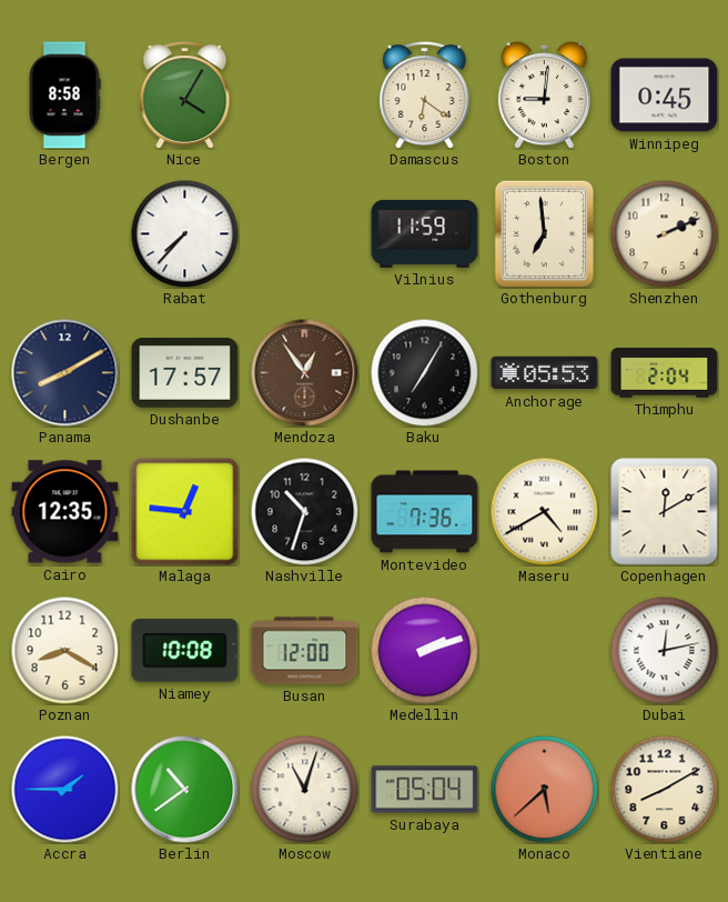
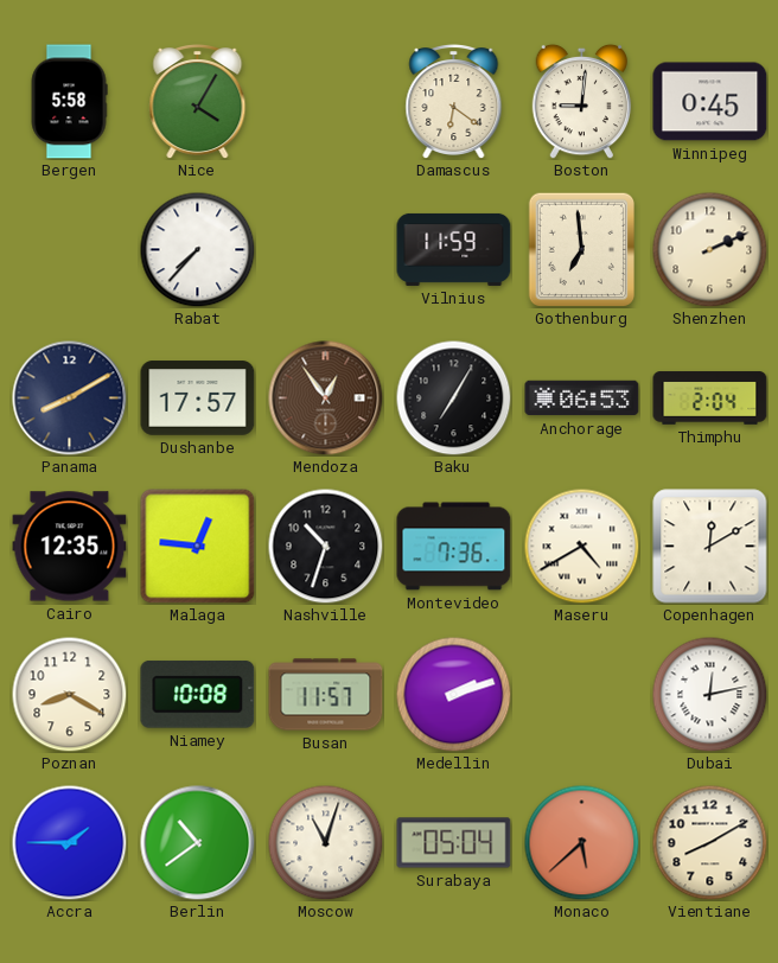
Bergen: 8:58 -> 5:58 (69, 102)
Anchorage: 05:53 -> 06:53 (582, 398)
Busan: 12:00 -> 11:57 (326, 695)
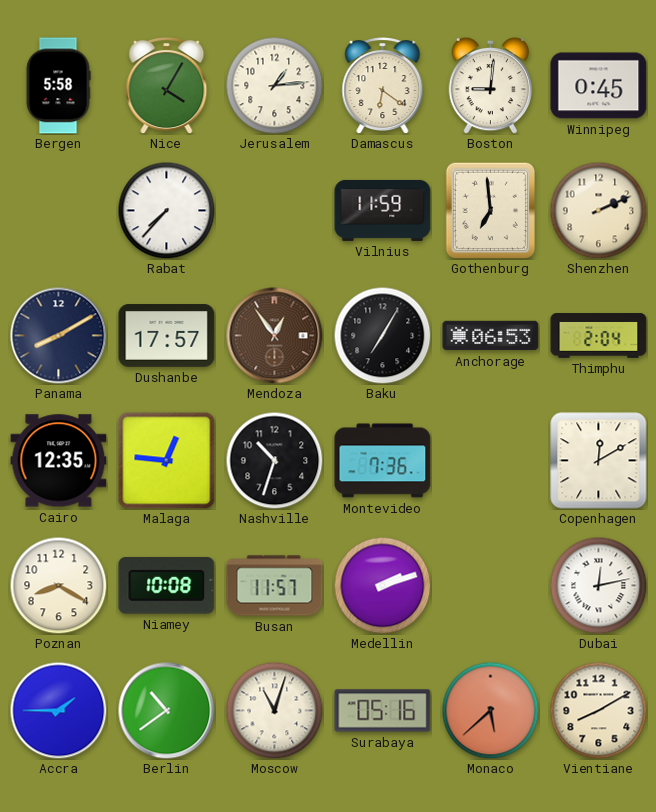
Jerusalem: none -> 1:14 (274, 85)
Maseru: 4:40 -> none (581, 546)
Surabaya: 05:04 -> 05:16 (383, 711)
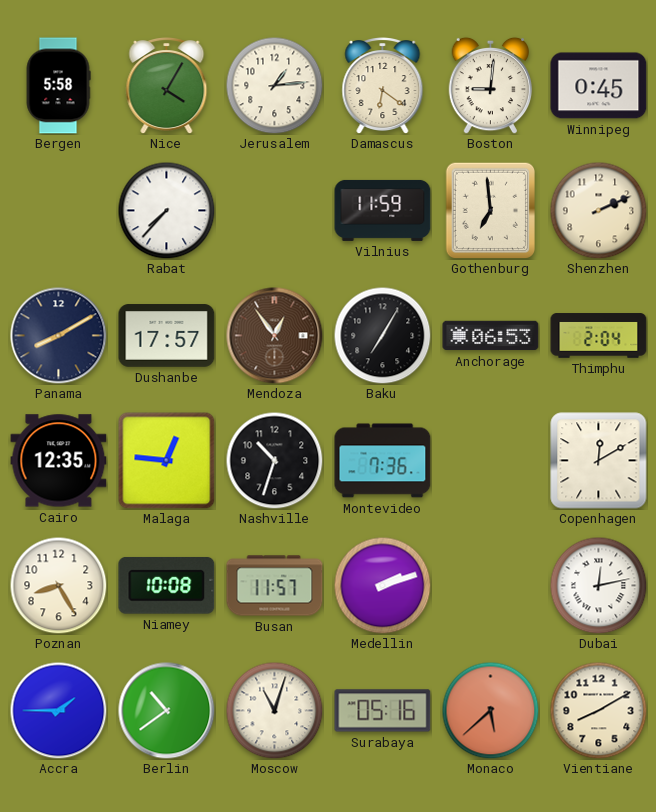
Poznan: 8:20 -> 8:25 (58, 585)
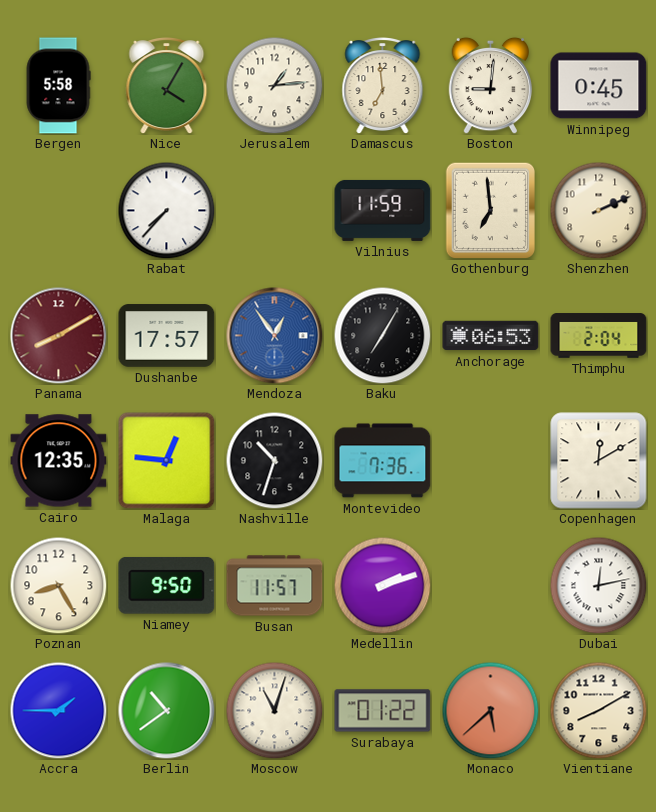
Damascus: 6:21 -> 6:59 (383, 86)
Panama dial: navy -> burgundy (59, 336)
Mendoza dial: brown -> blue (275, 336)
Niamey: 10:08 -> 9:50 (167, 586)
Surabaya: 05:16 -> 01:22 (383, 711)
